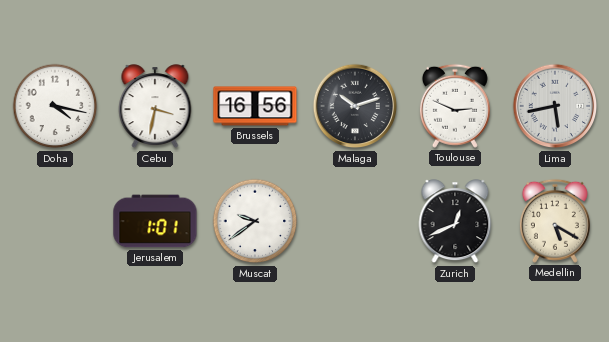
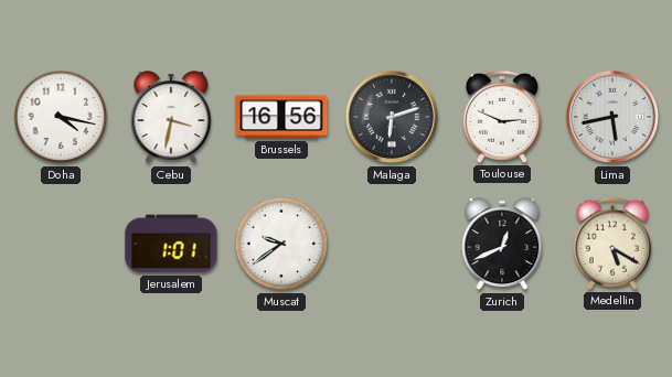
Malaga: 10:12 -> 6:12 (392, 117)
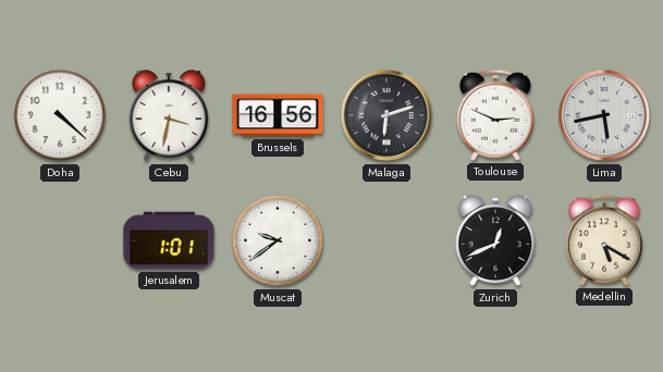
Doha: 4:17 -> 4:22 (60, 115)
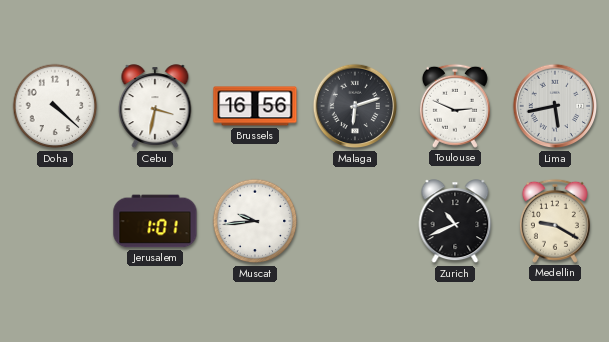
Muscat: 9:39 -> 9:44 (255, 221)
Zurich: 12:41 -> 10:41 (455, 222)
Medellin: 5:20 -> 9:20 (555, 221)
